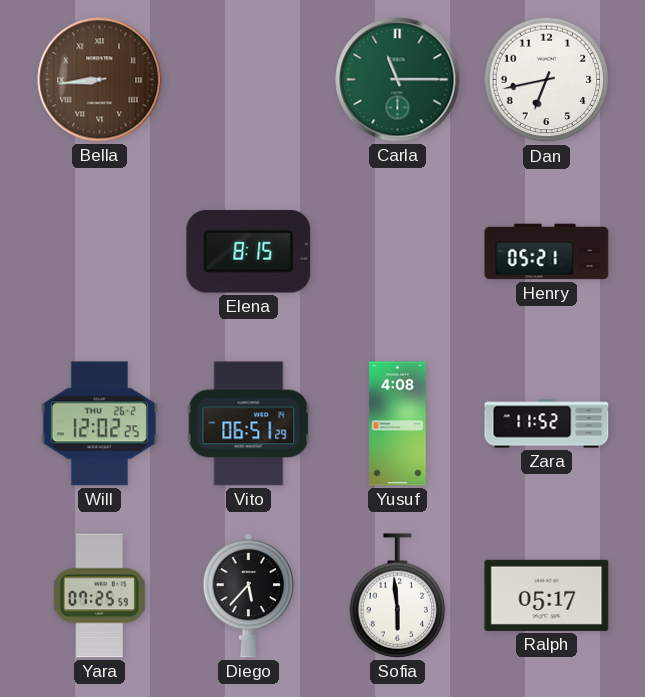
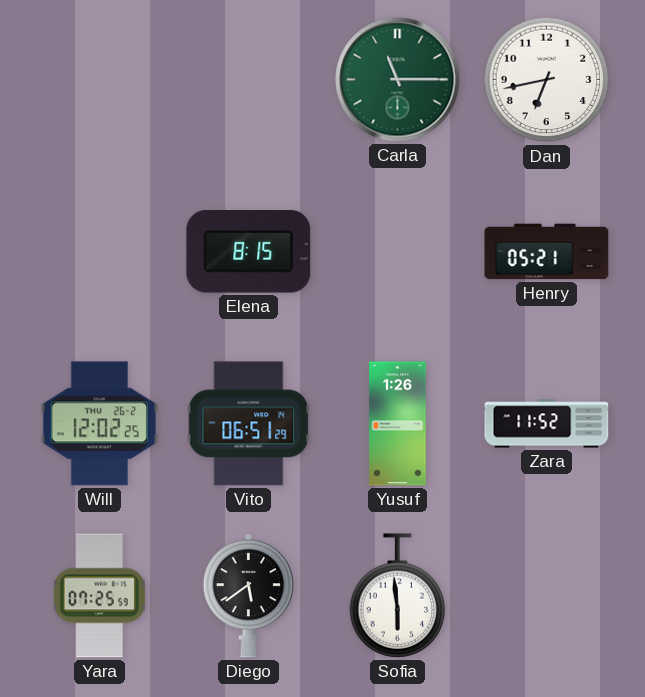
Bella: 8:44 -> none (100, 80)
Yusuf: 4:08 -> 1:26 (398, 424)
Diego: 5:37 -> 5:39 (248, 596)
Ralph: 05:17 -> none (547, 595)
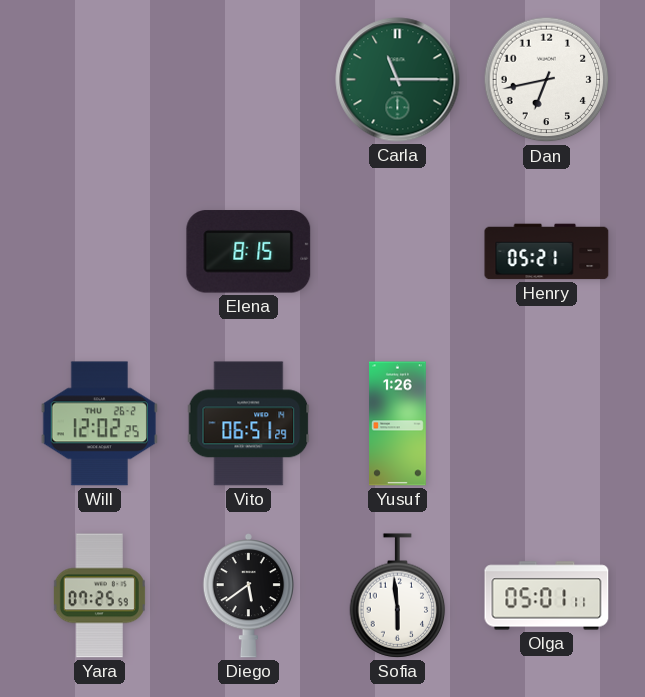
Zara: 11:52 -> none (547, 424)
Olga: none -> 05:01 (547, 596)
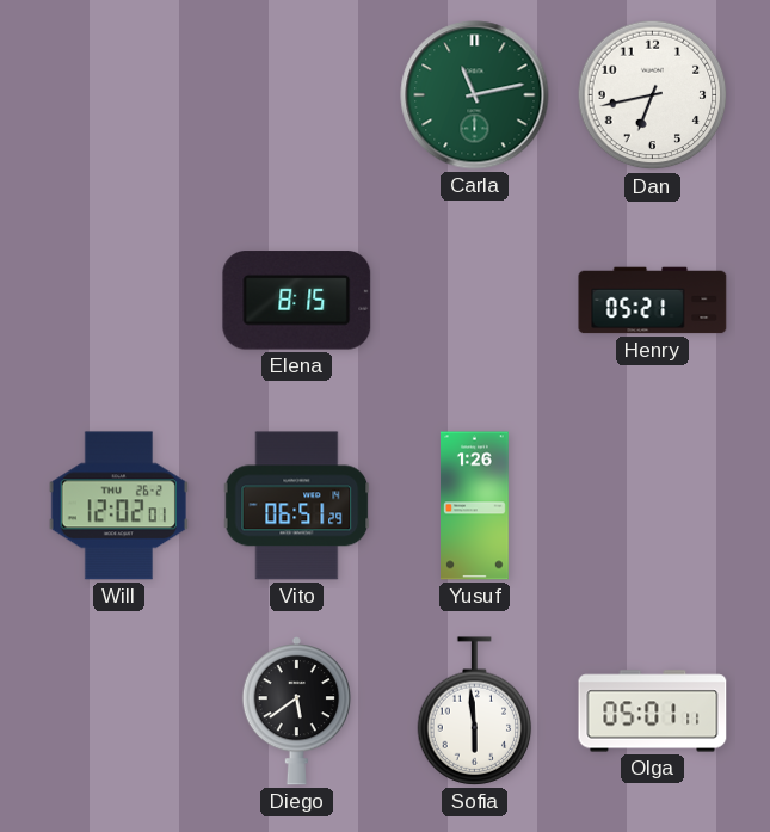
Carla: 11:15 -> 11:13 (475, 95)
Will: 12:02:25 -> 12:02:01 (118, 506)
Yara: 07:25 -> none (99, 596)
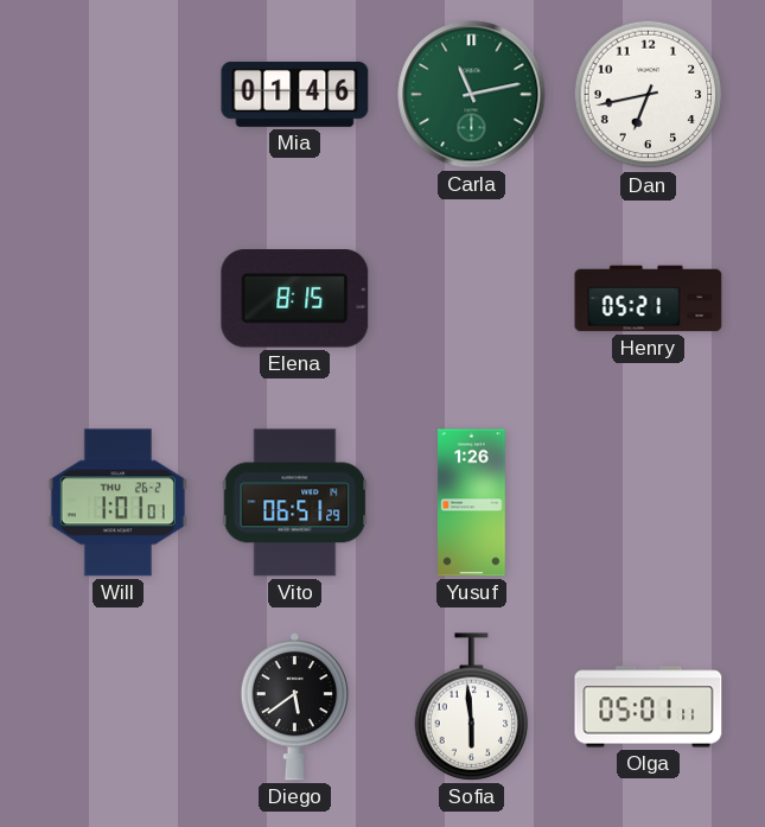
Mia: none -> 01:46 (295, 94)
Will: 12:02 -> 1:01 (117, 503)
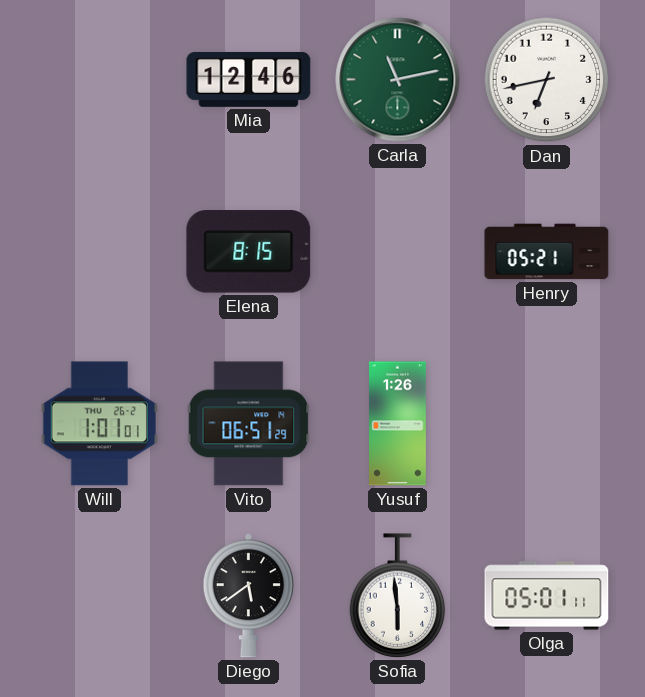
Mia: 01:46 -> 12:46 (249, 79)
